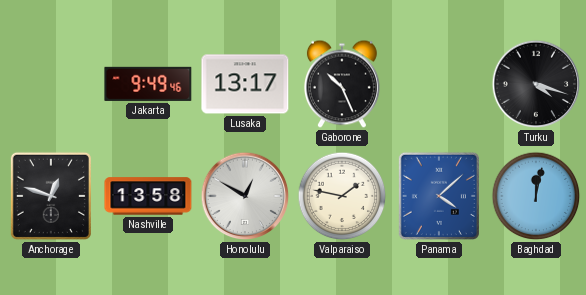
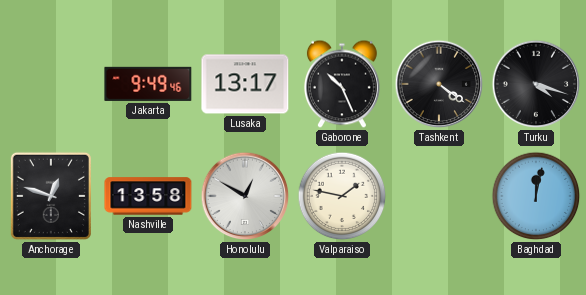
Tashkent: none -> 4:21 (439, 84)
Panama: 4:08 -> none (439, 196)
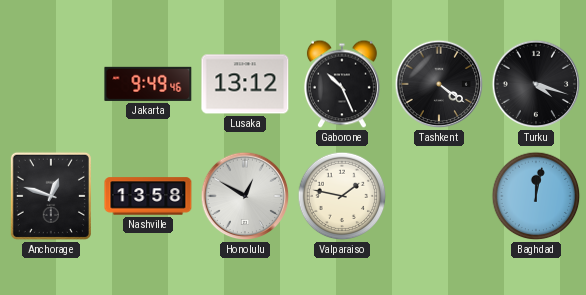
Lusaka: 13:17 -> 13:12 (245, 84)
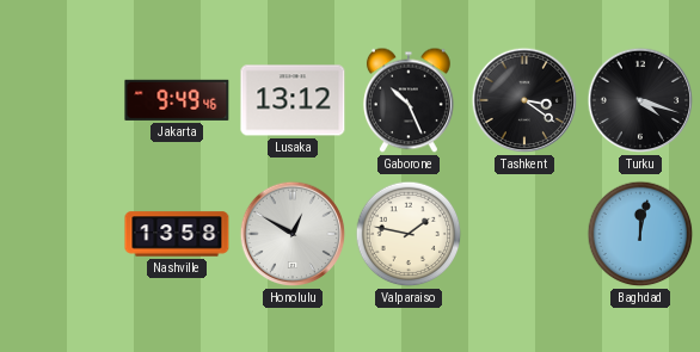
Tashkent: 4:21 -> 3:21 (524, 100)
Anchorage: 12:48 -> none (51, 196)
